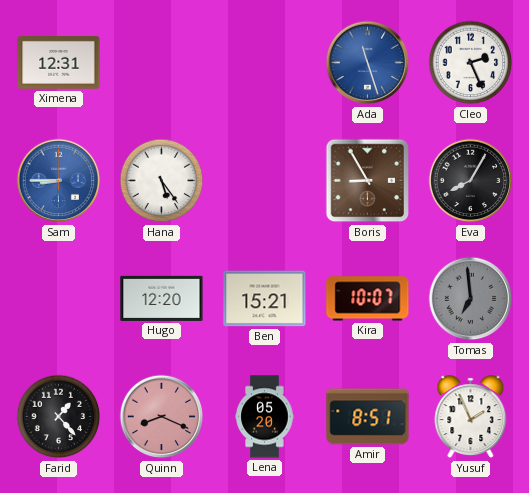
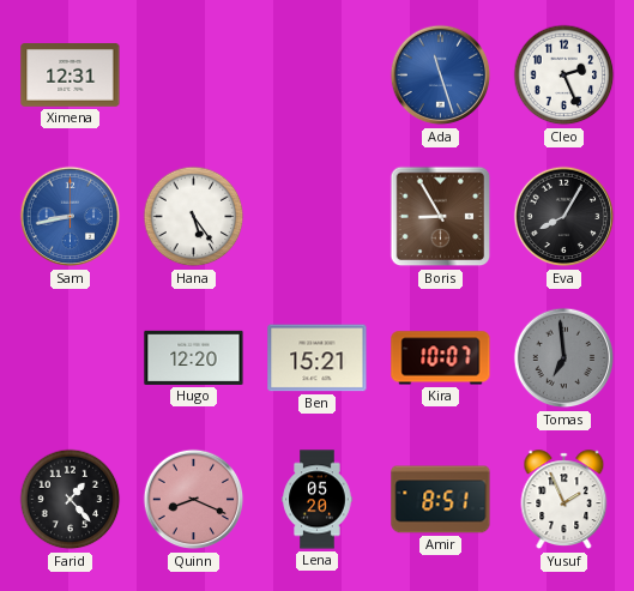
Sam: 8:45 -> 8:43 (71, 217)
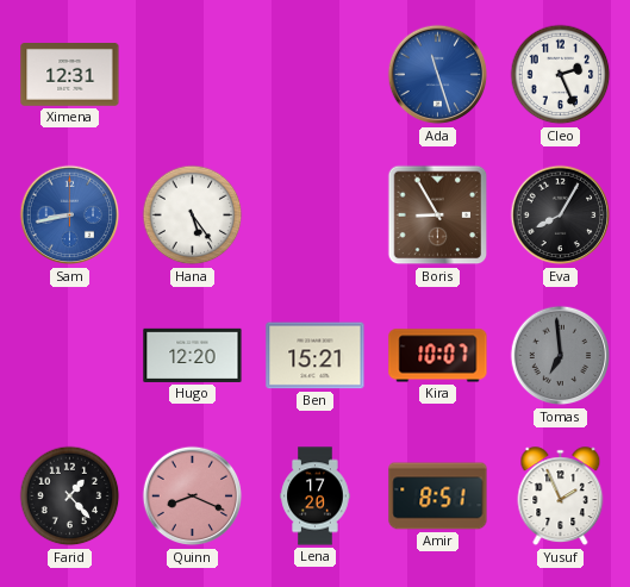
Lena: 05:20 -> 17:20 (316, 497)
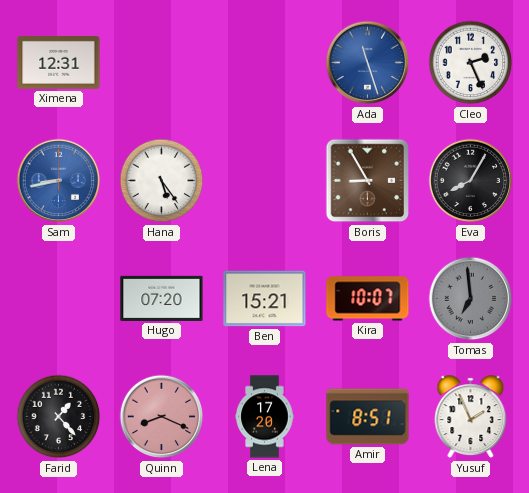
Hugo: 12:20 -> 07:20 (162, 298)
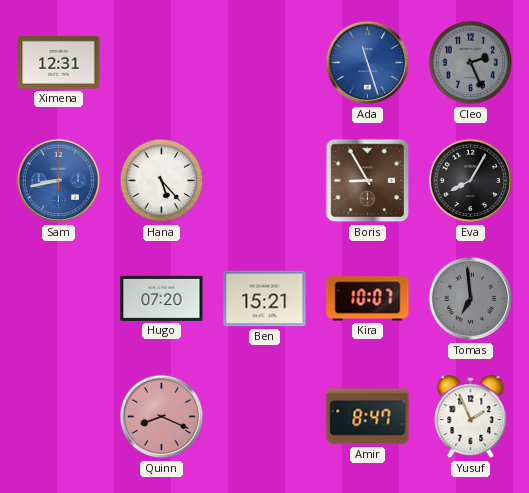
Cleo dial: white -> grey (471, 63)
Hana: 5:24 -> 5:23 (162, 181)
Farid: 1:23 -> none (59, 417)
Lena: 17:20 -> none (265, 417)
Amir: 8:51 -> 8:47 (368, 417)
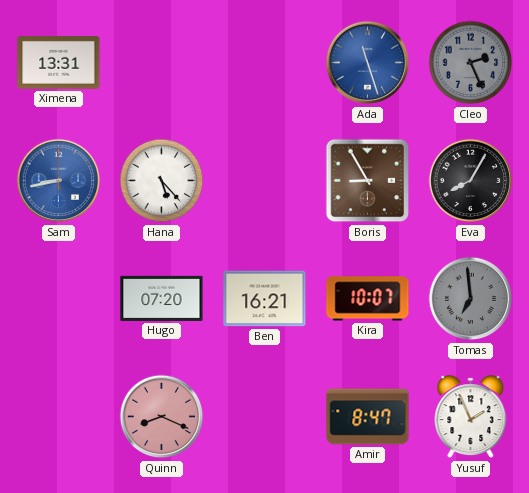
Ximena: 12:31 -> 13:31 (59, 63)
Ben: 15:21 -> 16:21 (265, 299)
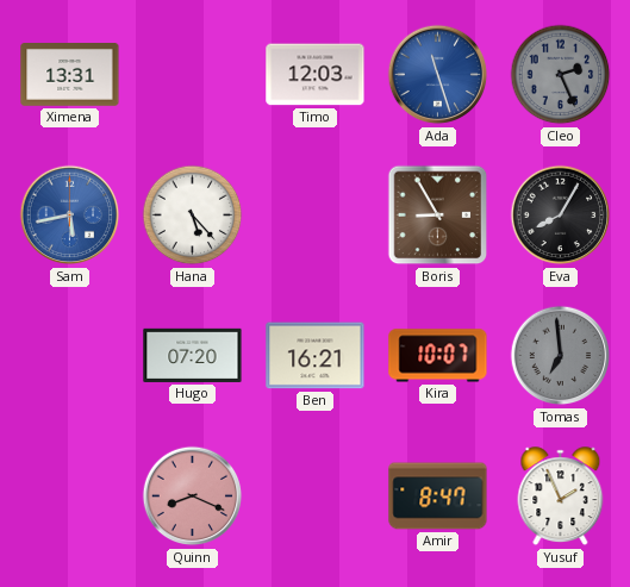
Timo: none -> 12:03 (316, 75)
Sam: 8:43 -> 5:43 (70, 216)
